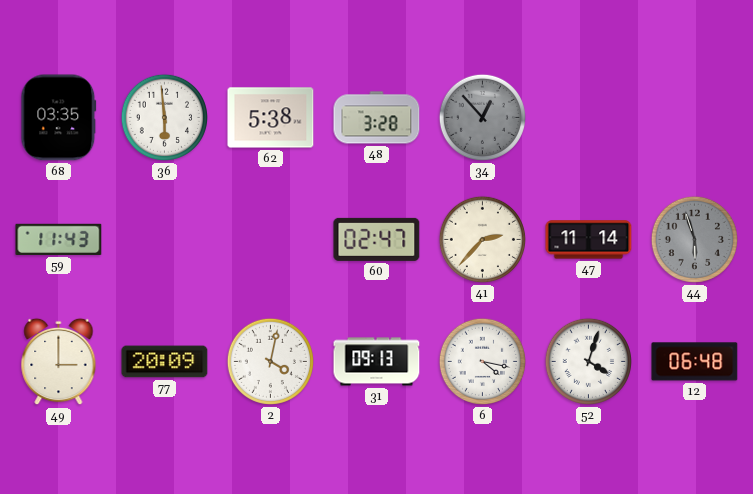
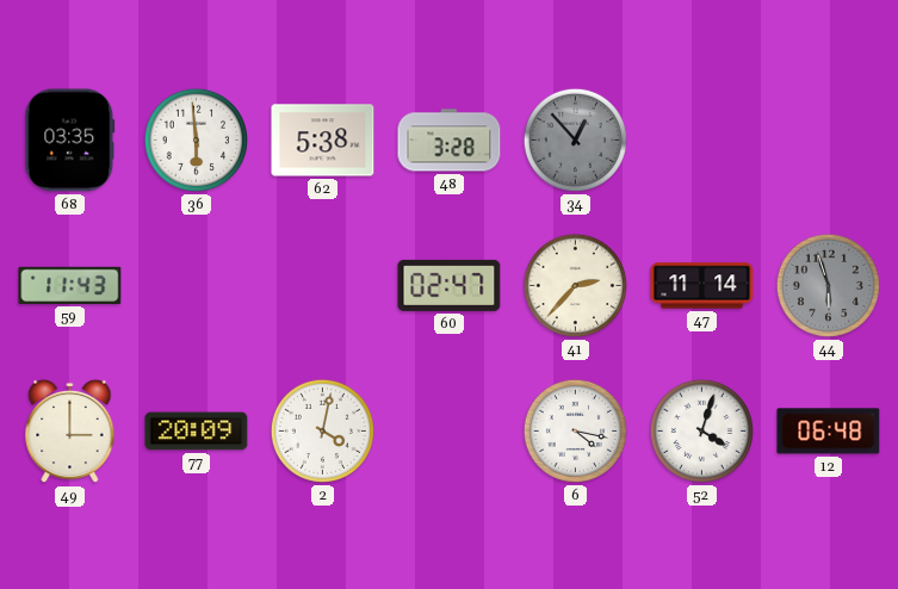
31: 09:13 -> none (377, 362)
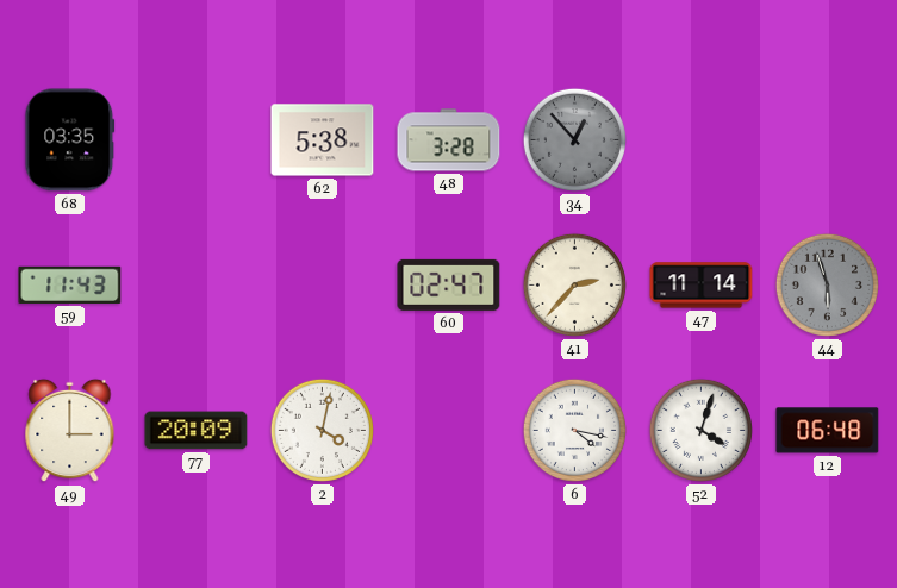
36: 5:59 -> none (196, 139)
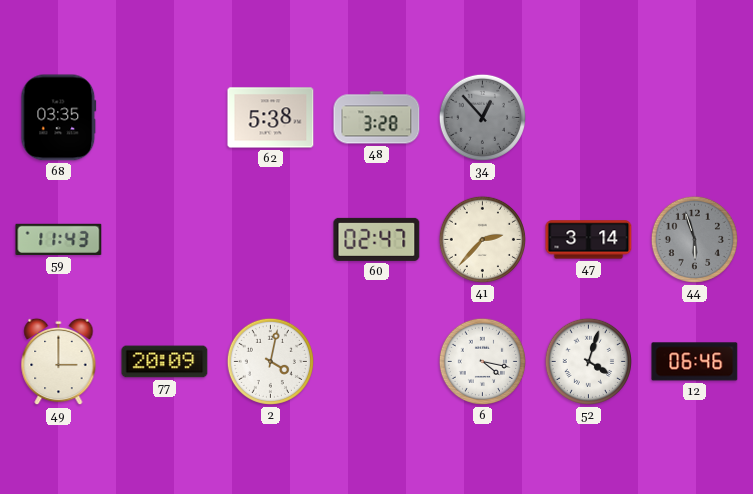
47: 11:14 -> 3:14 (589, 240)
12: 06:48 -> 06:46 (695, 362)
